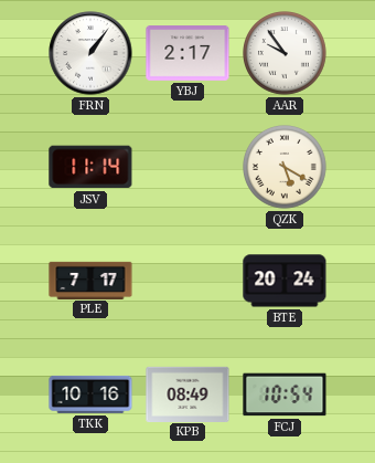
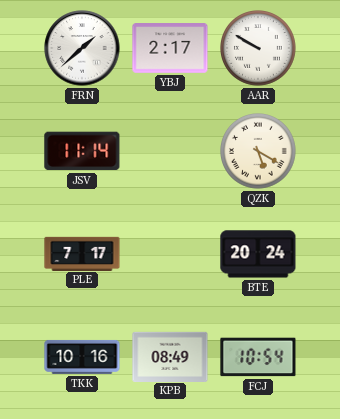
FRN: 1:06 -> 1:38 (82, 48)
AAR: 9:54 -> 9:50 (259, 49)
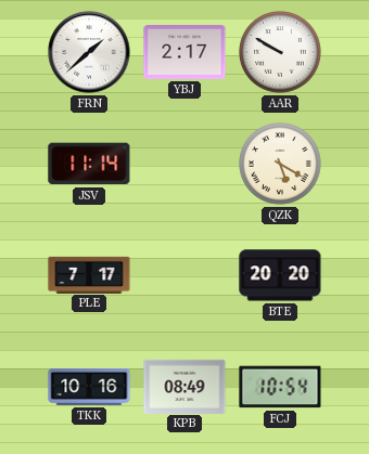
BTE: 20:24 -> 20:20 (280, 275)
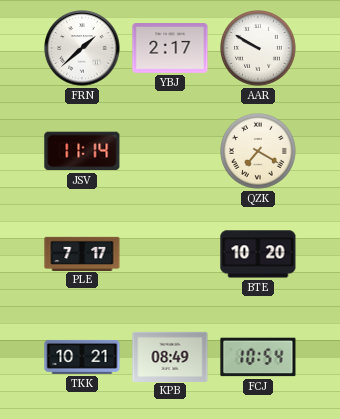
QZK: 5:20 -> 7:20 (259, 152)
BTE: 20:20 -> 10:20 (258, 254)
TKK: 10:16 -> 10:21 (82, 357)
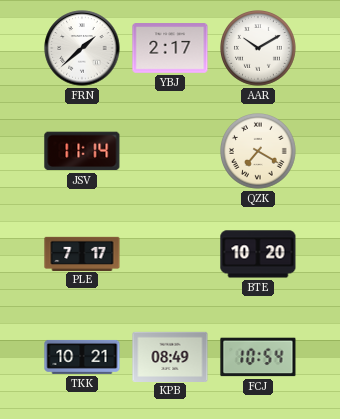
AAR: 9:50 -> 10:10 (259, 49)
